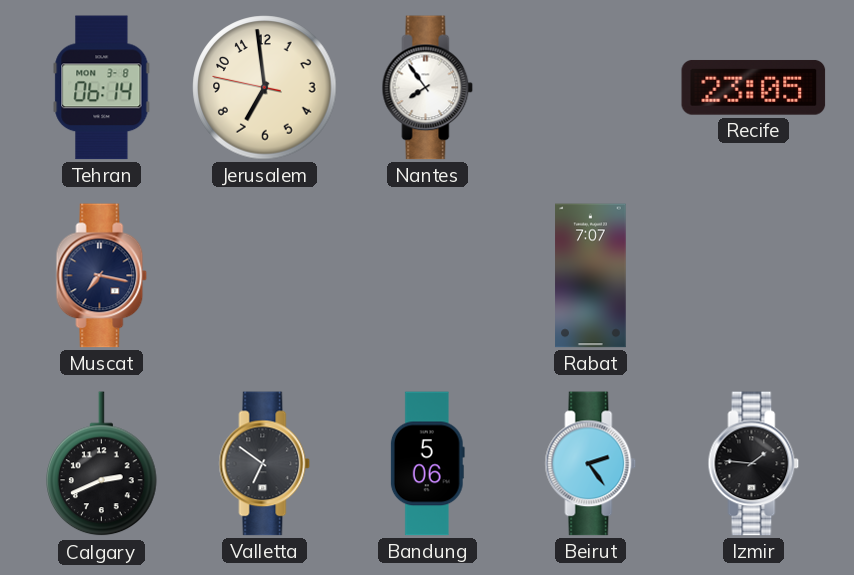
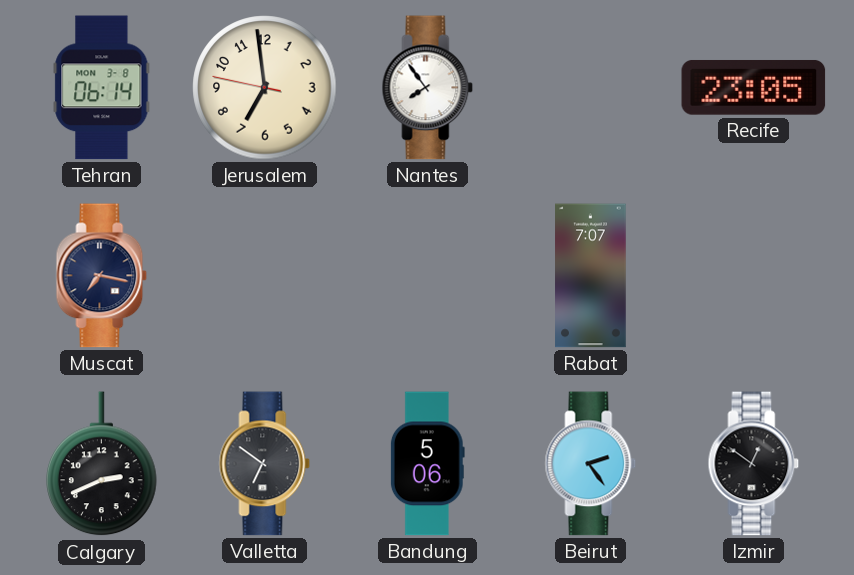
Izmir: 1:46 -> 12:51 (754, 464)
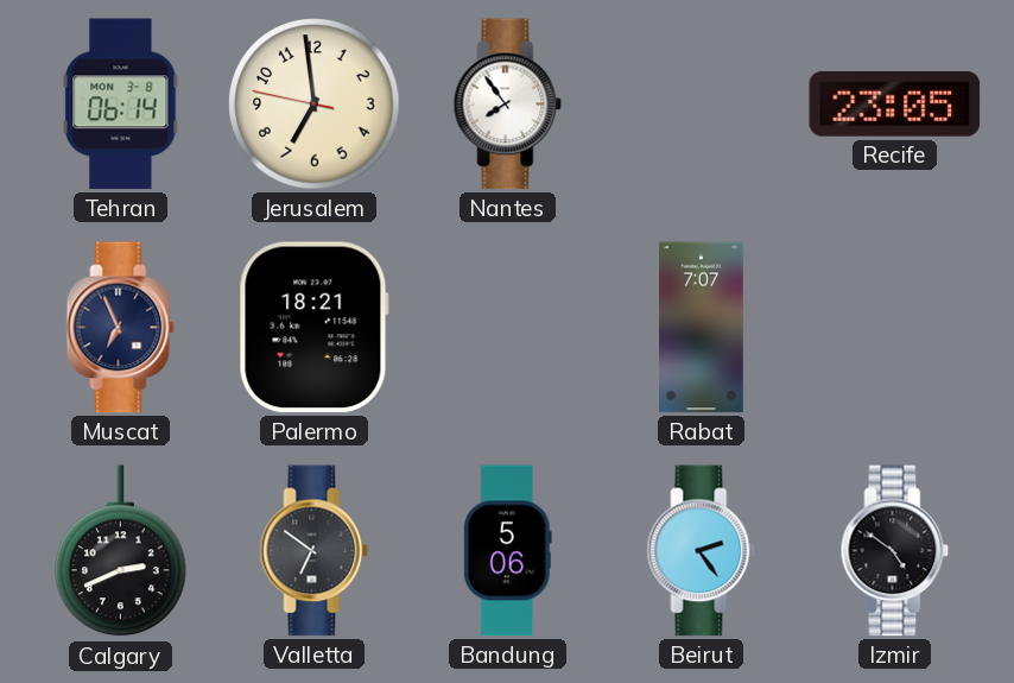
Muscat: 7:17 -> 6:56 (121, 328)
Palermo: none -> 18:21 (313, 328)
Izmir: 12:51 -> 4:51 (895, 551)
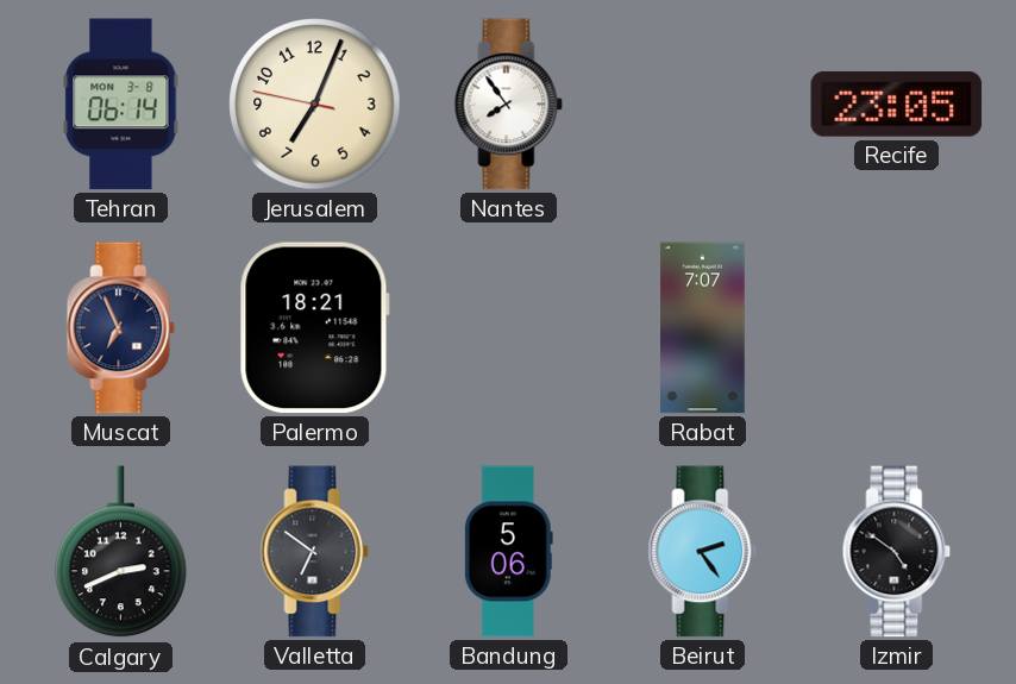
Jerusalem: 6:58 -> 7:03 (315, 105)
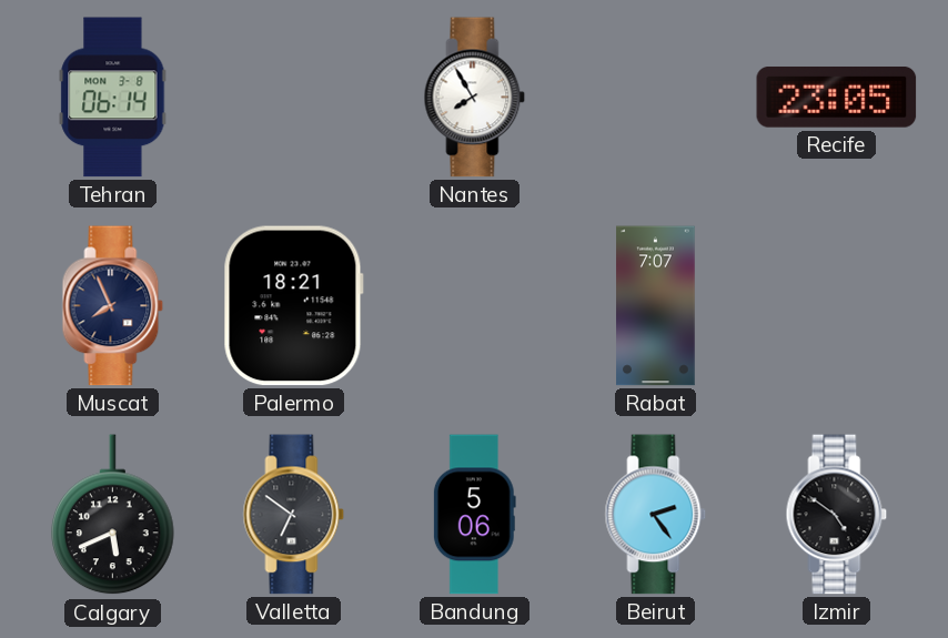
Jerusalem: 7:03 -> none (315, 105)
Nantes: 7:54 -> 7:55 (475, 98)
Muscat: 6:56 -> 7:56 (113, 306)
Calgary: 2:41 -> 5:41 (113, 515)
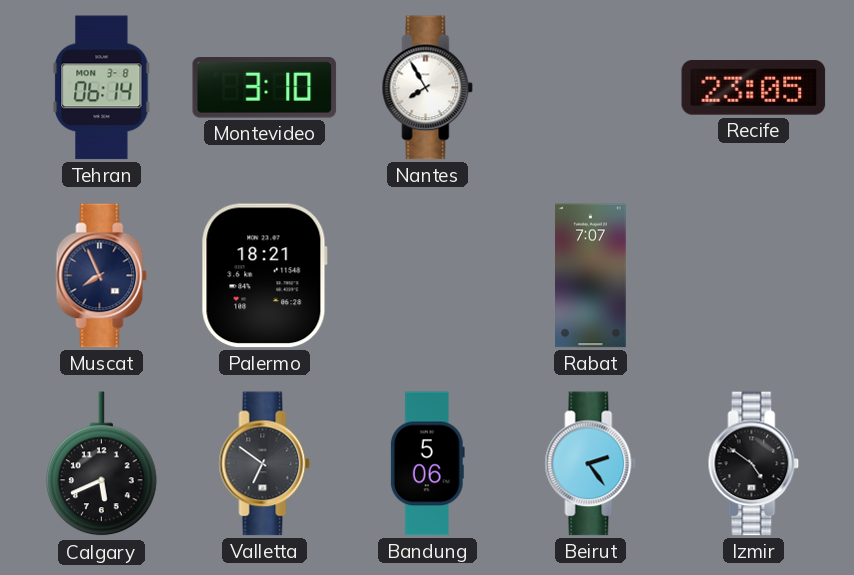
Montevideo: none -> 3:10 (265, 88)
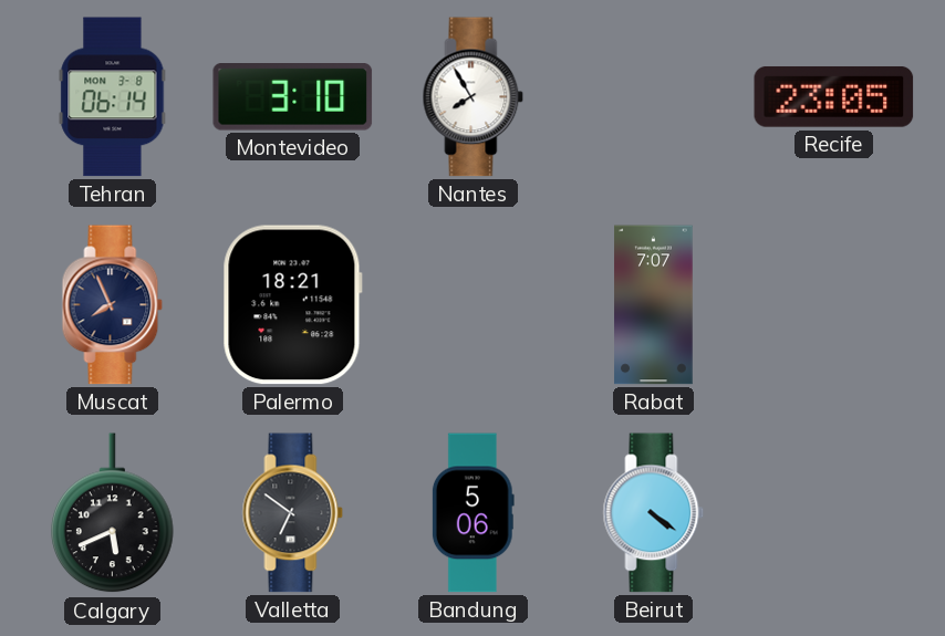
Beirut: 2:24 -> 4:21 (654, 513)
Izmir: 4:51 -> none (754, 464)
